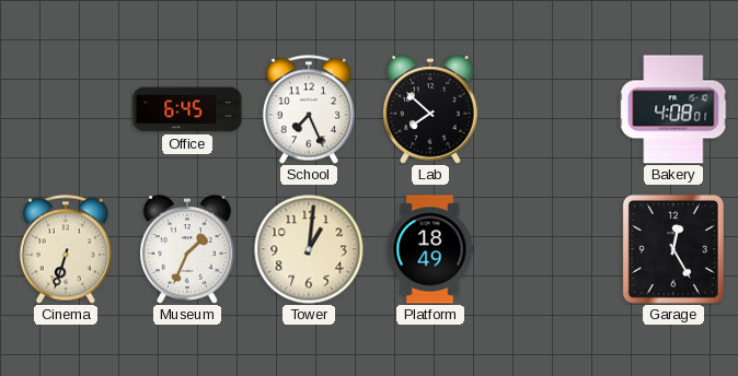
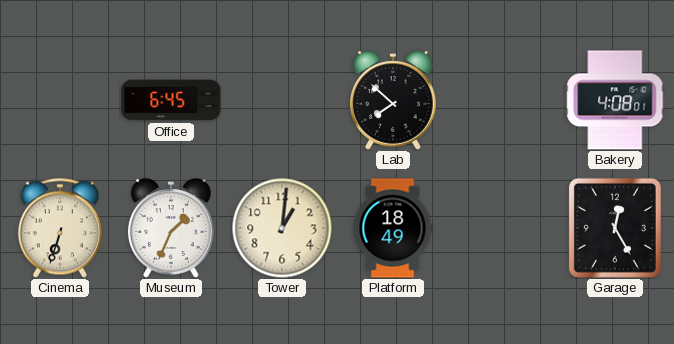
School: 7:26 -> none (309, 109)
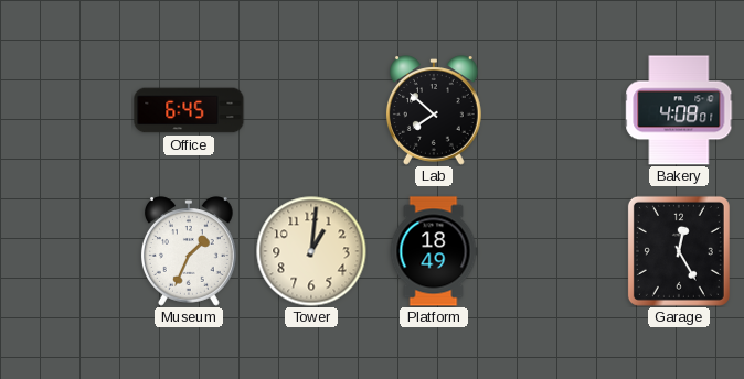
Cinema: 6:33 -> none (60, 228)
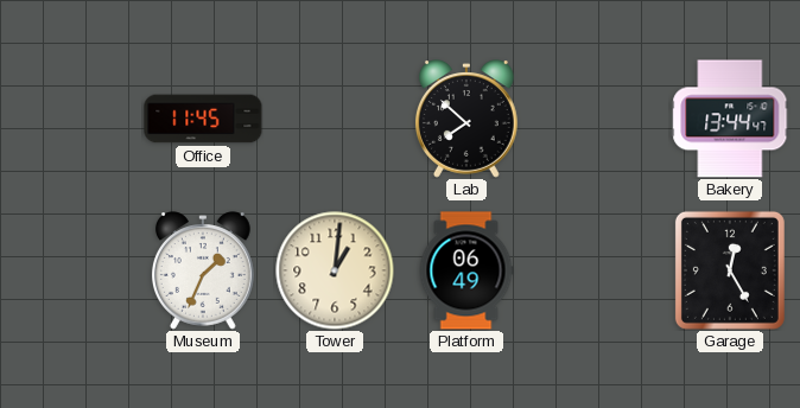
Office: 6:45 -> 11:45 (203, 119)
Bakery: 4:08 -> 13:44 (730, 119)
Platform: 18:49 -> 06:49 (466, 270)
